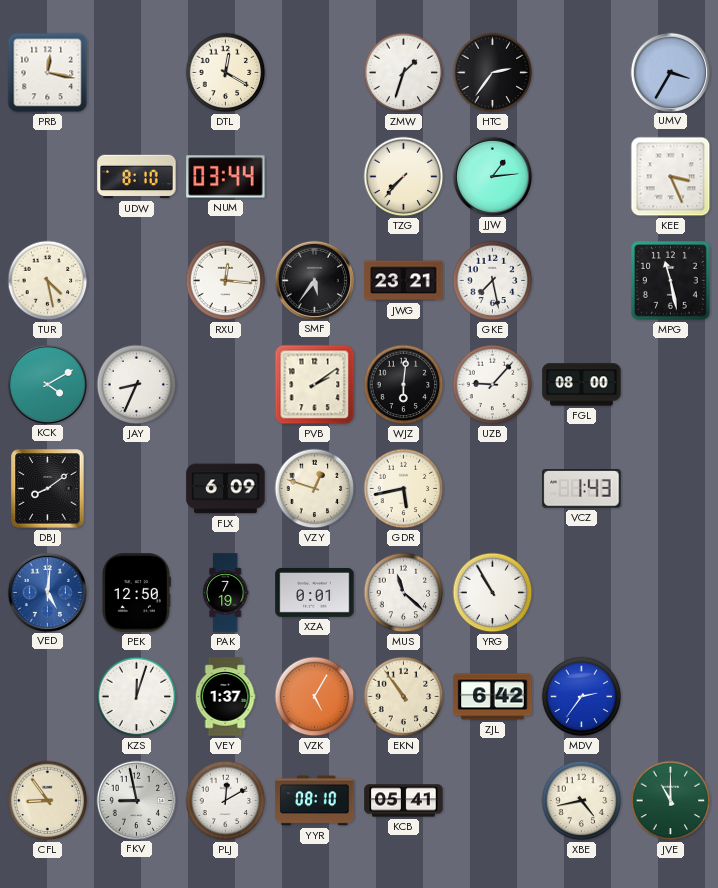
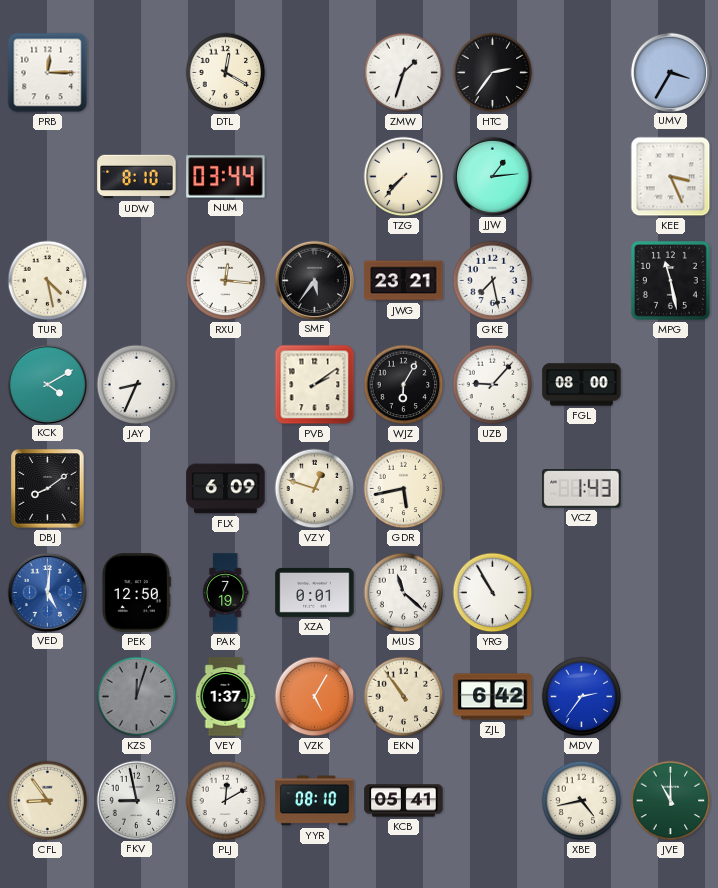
PRB: 12:17 -> 12:15 (48, 73)
WJZ: 6:01 -> 6:05 (404, 385)
KZS dial: white -> grey (137, 697)
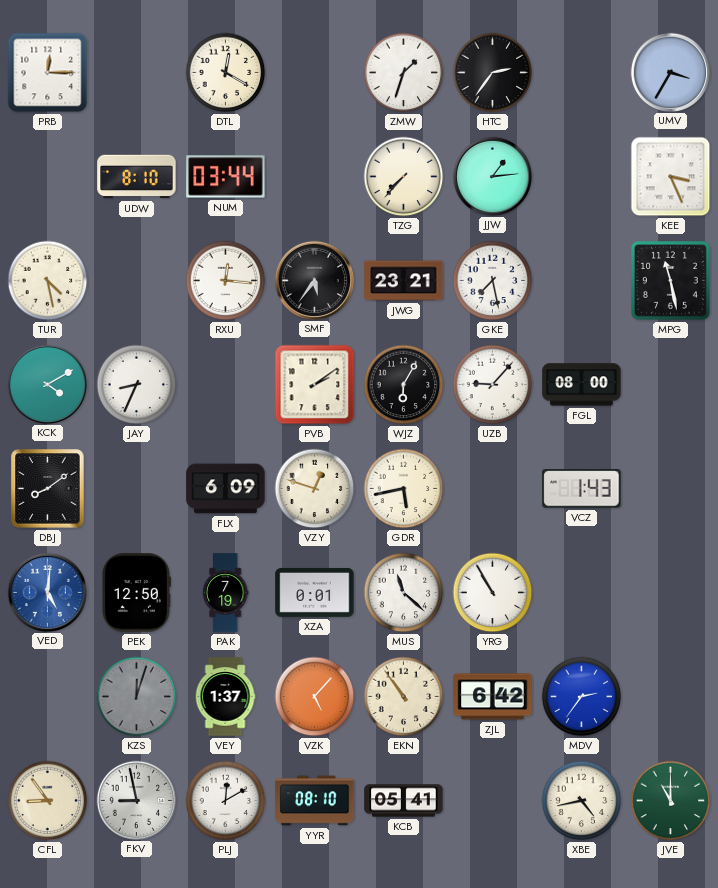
VZK: 5:05 -> 5:07 (315, 697)
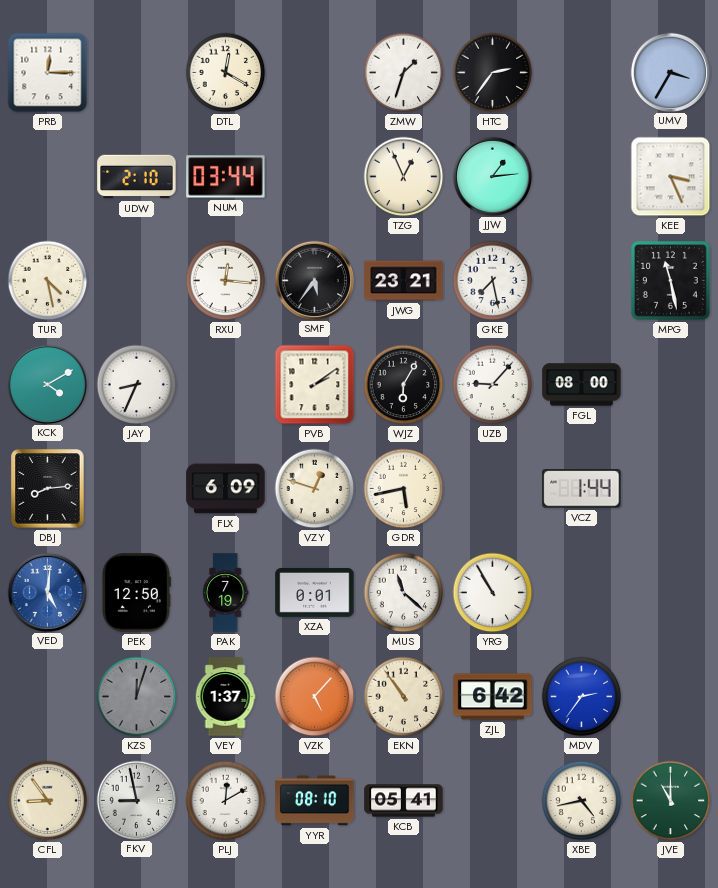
UDW: 8:10 -> 2:10 (137, 177)
TZG: 7:37 -> 12:56 (404, 177)
DBJ: 8:09 -> 8:14 (48, 489)
VCZ: 1:43 -> 1:44 (582, 489)
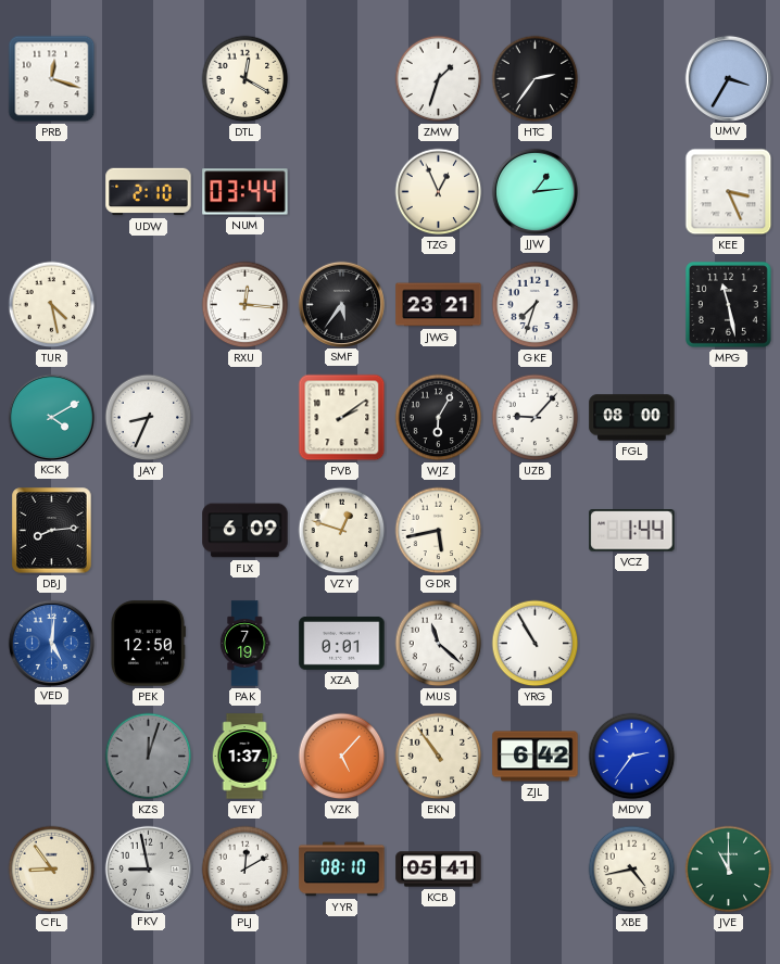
PRB: 12:15 -> 12:18 (52, 79)
GKE: 7:28 -> 7:33 (536, 305)
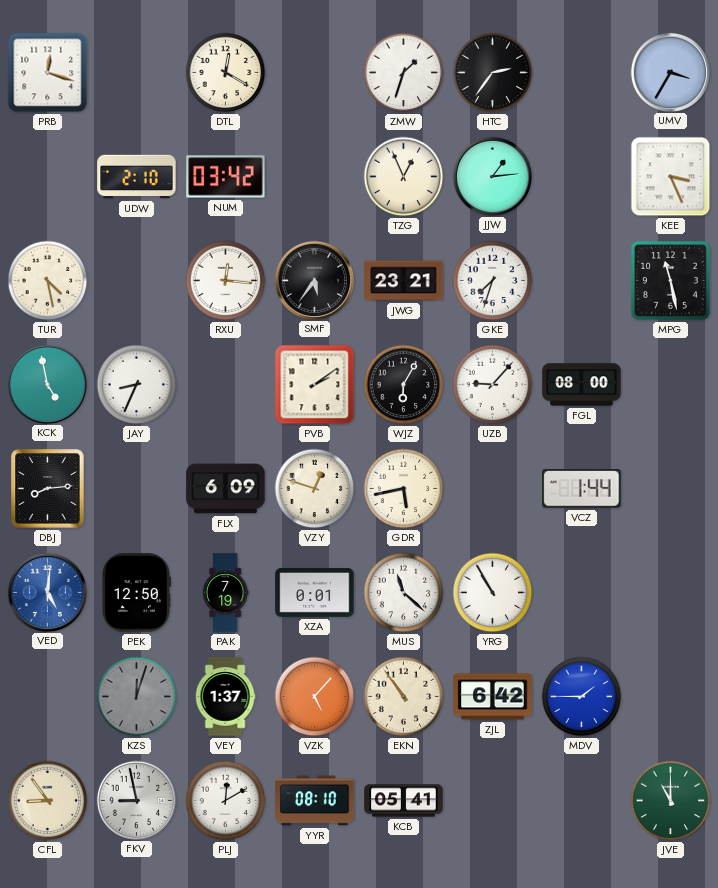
NUM: 03:44 -> 03:42 (226, 177)
KCK: 4:10 -> 4:58 (47, 384)
MDV: 2:36 -> 1:45 (582, 697)
XBE: 4:43 -> none (632, 870)
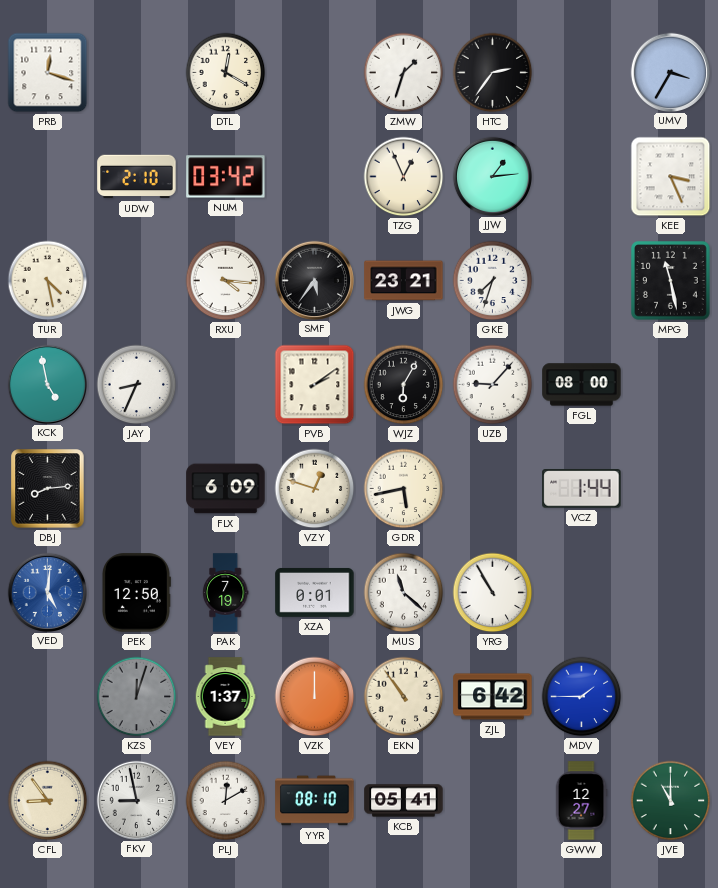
RXU: 12:16 -> 4:16 (226, 281)
VZK: 5:07 -> 12:00 (315, 697)
GWW: none -> 12:27 (581, 801)
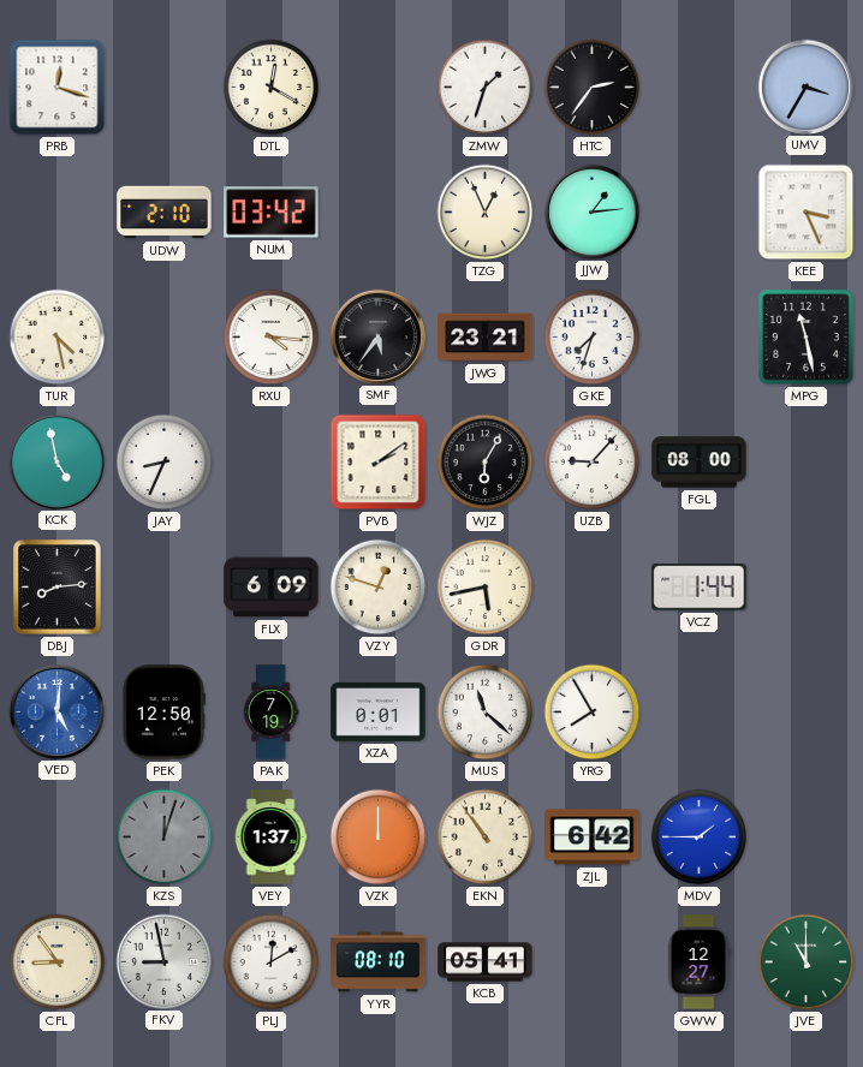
YRG: 10:55 -> 7:55 (593, 713)
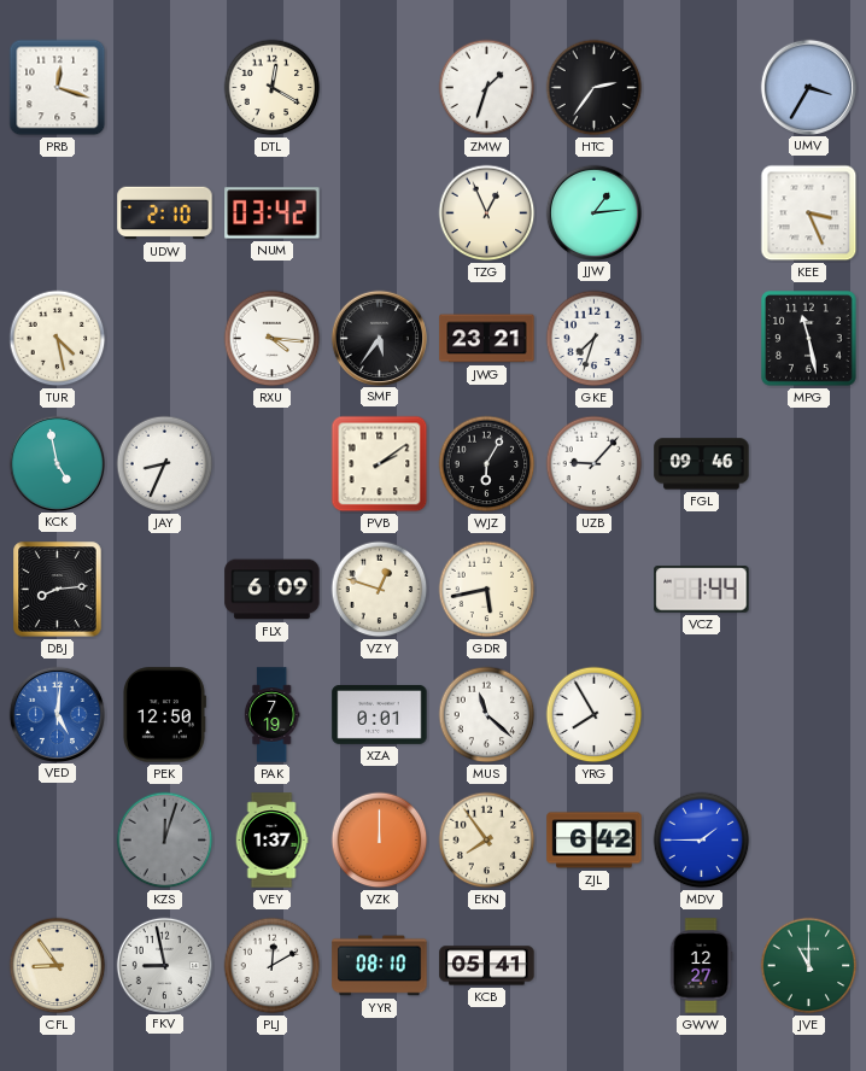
FGL: 08:00 -> 09:46 (702, 464)
EKN: 10:54 -> 7:54 (487, 841)
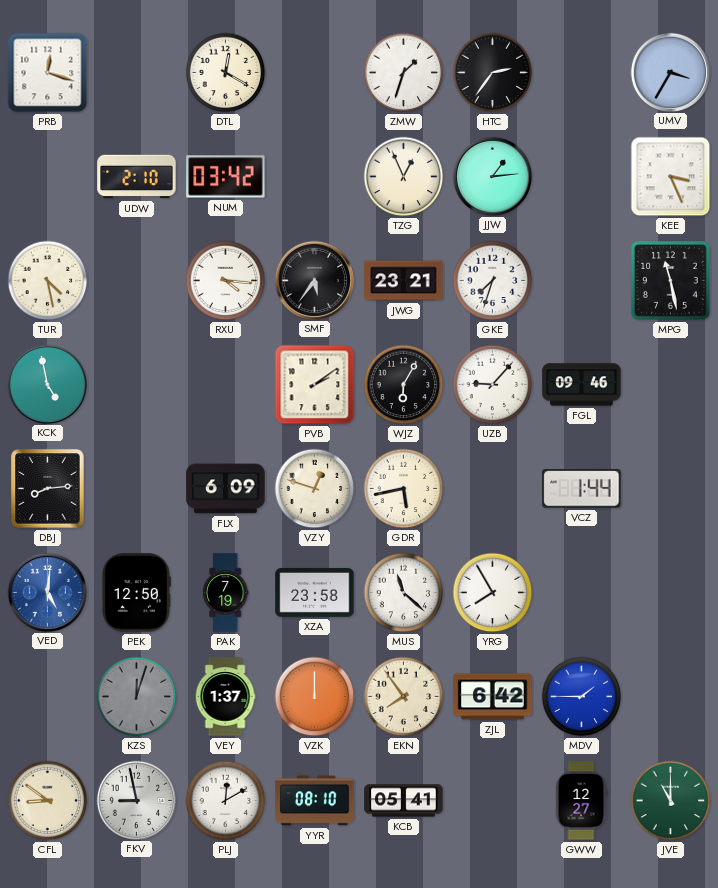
JAY: 8:34 -> none (165, 464)
XZA: 0:01 -> 23:58 (315, 592)
CFL: 8:54 -> 8:51 (48, 801)
